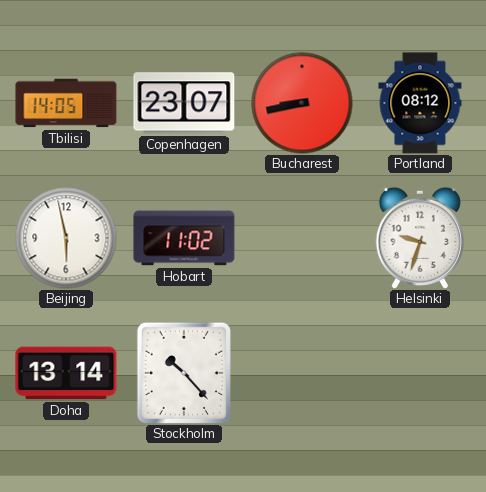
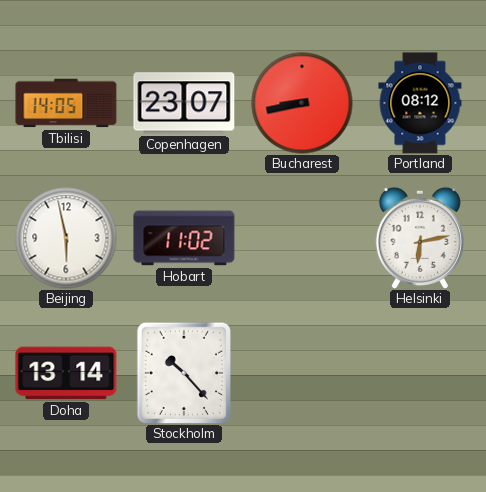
Helsinki: 9:33 -> 6:13 (420, 238)
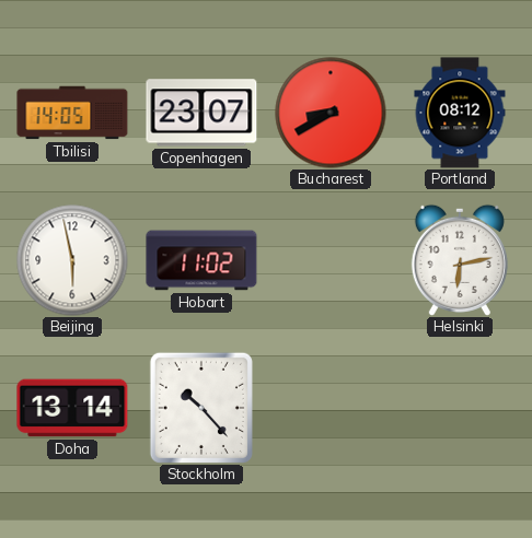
Bucharest: 8:43 -> 8:40 (331, 113)
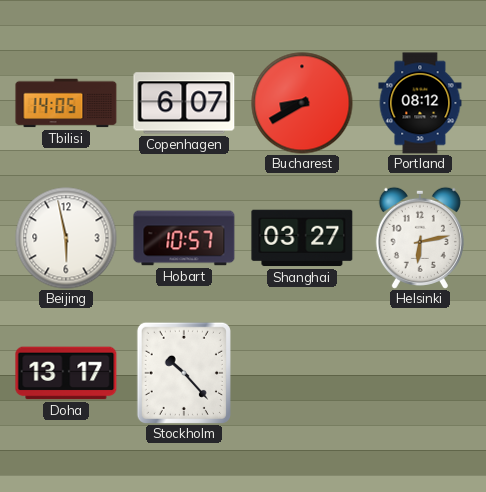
Copenhagen: 23:07 -> 6:07 (184, 103)
Hobart: 11:02 -> 10:57 (184, 238)
Shanghai: none -> 03:27 (302, 238)
Doha: 13:14 -> 13:17 (66, 373)
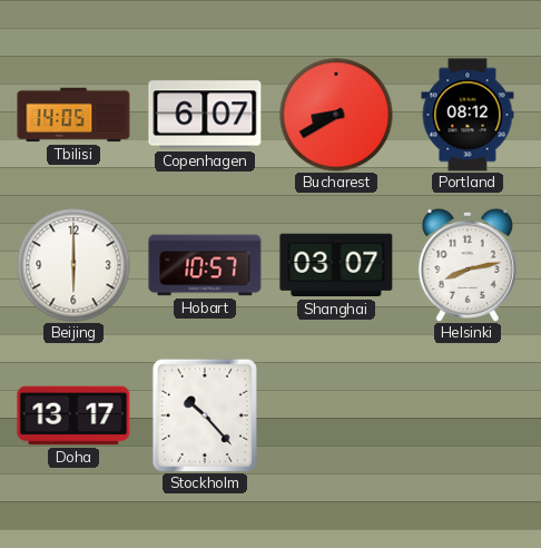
Beijing: 5:58 -> 6:00 (73, 265)
Shanghai: 03:27 -> 03:07 (336, 265)
Helsinki: 6:13 -> 8:13 (468, 265)
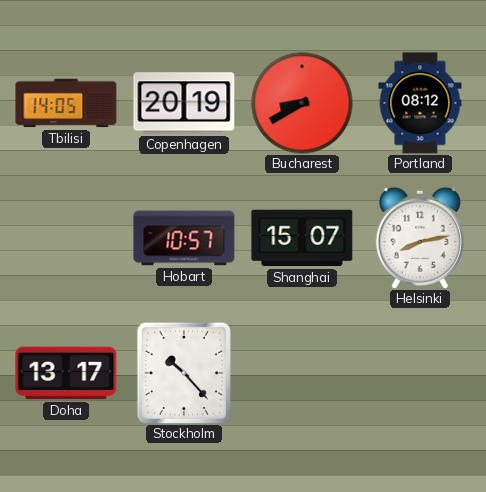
Copenhagen: 6:07 -> 20:19 (184, 103)
Beijing: 6:00 -> none (73, 265)
Shanghai: 03:07 -> 15:07 (302, 238)
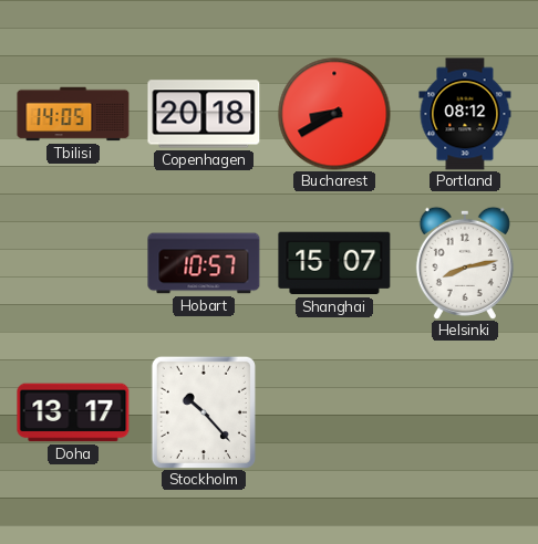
Copenhagen: 20:19 -> 20:18 (204, 114)
